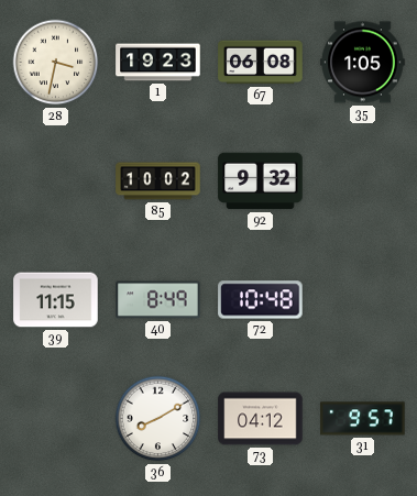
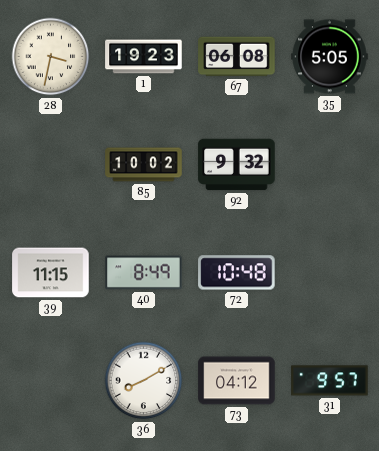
35: 1:05 -> 5:05 (330, 57)
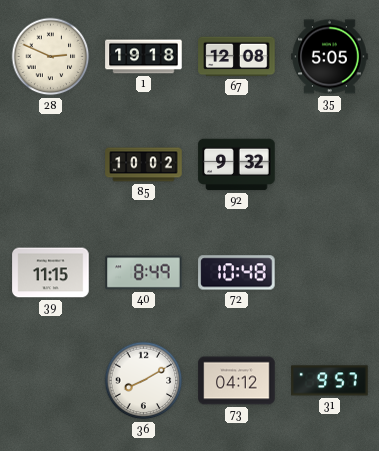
28: 3:32 -> 2:49 (51, 57)
1: 19:23 -> 19:18 (144, 57)
67: 06:08 -> 12:08 (237, 57)
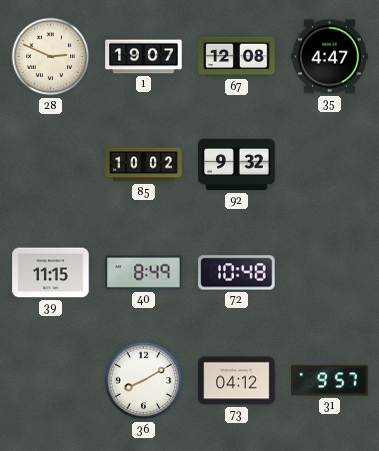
1: 19:18 -> 19:07 (144, 57)
35: 5:05 -> 4:47 (330, 57)
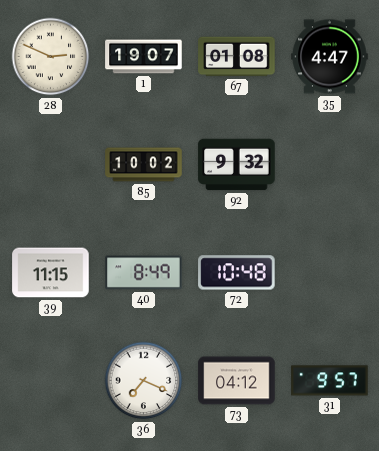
67: 12:08 -> 01:08 (237, 57)
36: 8:10 -> 7:19 (144, 381)
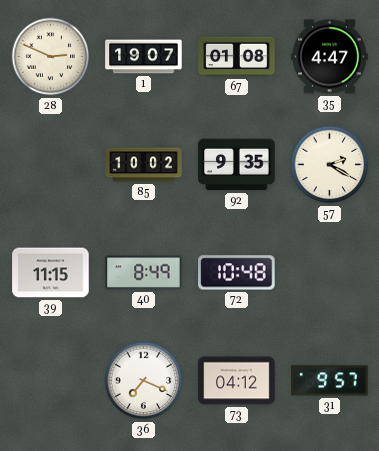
92: 9:32 -> 9:35 (237, 165)
57: none -> 2:20 (330, 165)
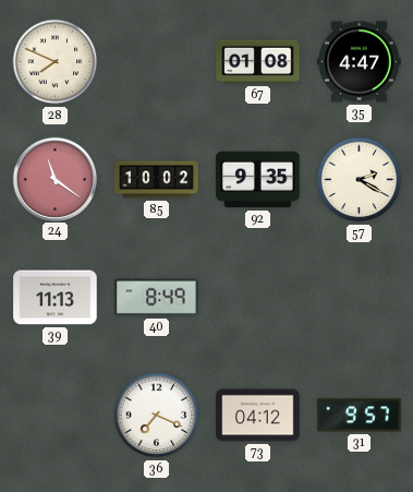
28: 2:49 -> 7:49 (56, 62)
1: 19:07 -> none (144, 57)
24: none -> 11:21 (54, 179)
39: 11:15 -> 11:13 (56, 298)
72: 10:48 -> none (237, 273)
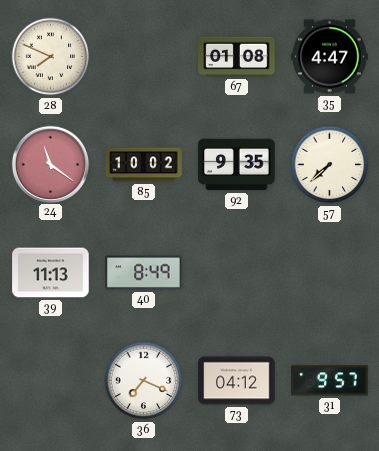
57: 2:20 -> 7:38 (330, 165)
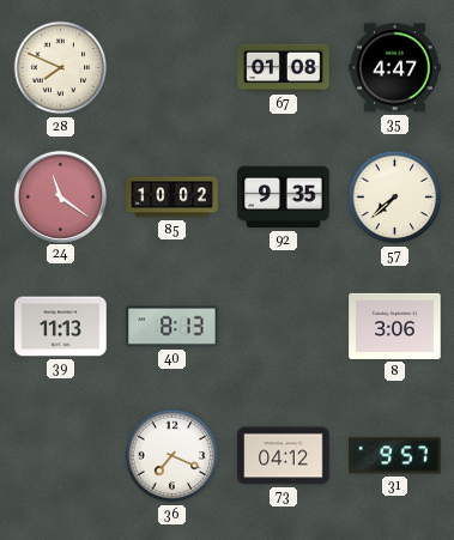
40: 8:49 -> 8:13 (172, 327)
8: none -> 3:06 (395, 326)
